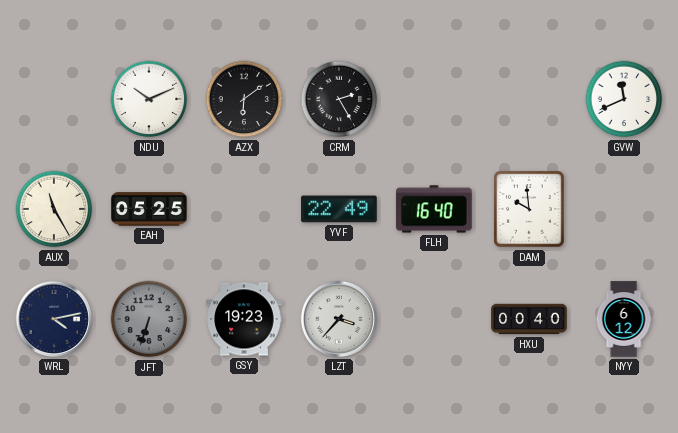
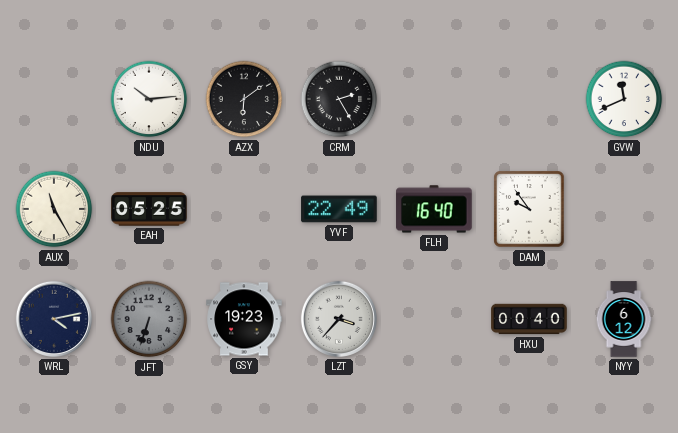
NDU: 10:11 -> 10:14 (149, 99)
DAM: 9:59 -> 9:54 (529, 209)
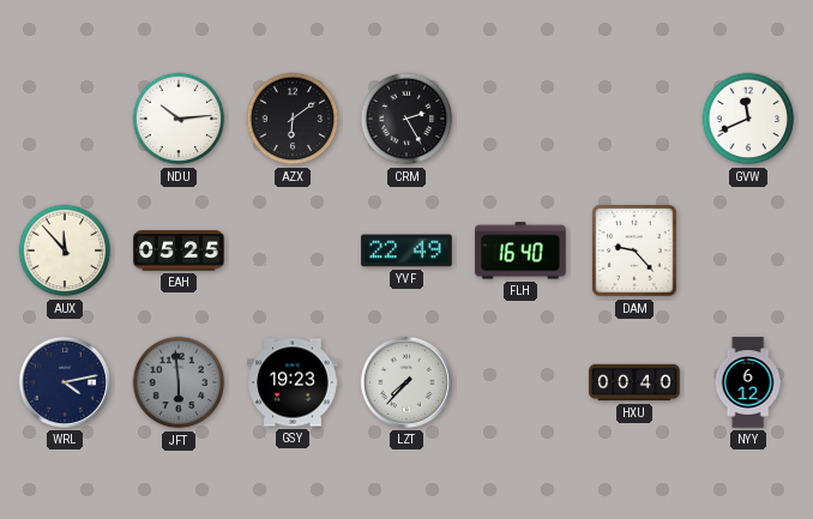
AUX: 11:25 -> 11:53 (65, 251)
DAM: 9:54 -> 9:23 (634, 251)
JFT: 6:33 -> 5:59 (179, 382)
LZT: 3:37 -> 7:37 (406, 382)
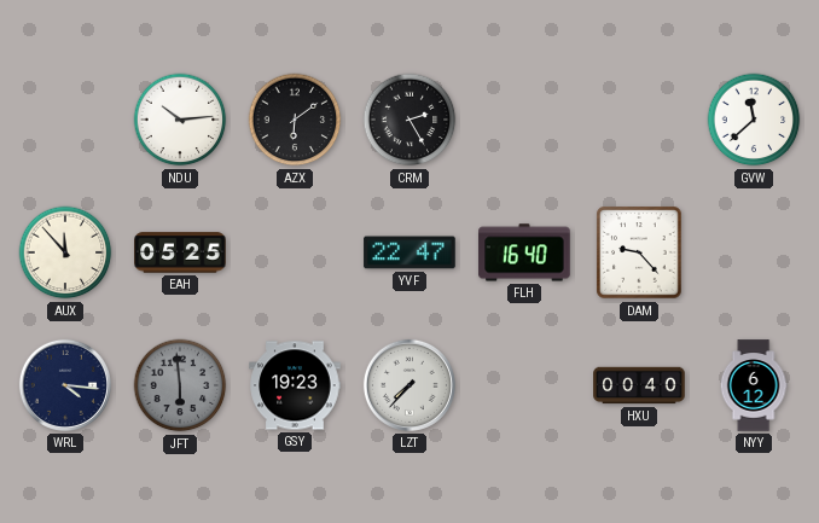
GVW: 11:41 -> 11:38 (754, 120)
YVF: 22:49 -> 22:47 (409, 252)
WRL: 4:13 -> 4:16 (65, 385)
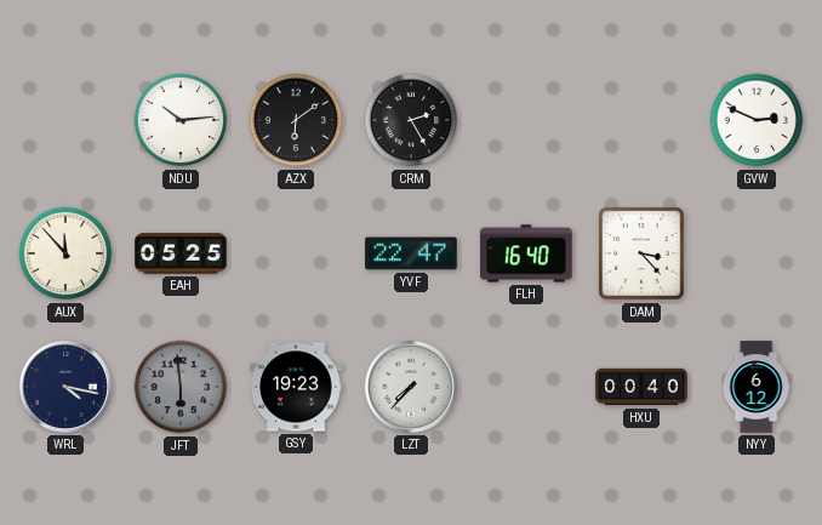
GVW: 11:38 -> 2:49 (757, 120)
DAM: 9:23 -> 3:23 (641, 253)
WRL: 4:16 -> 4:17 (65, 387)
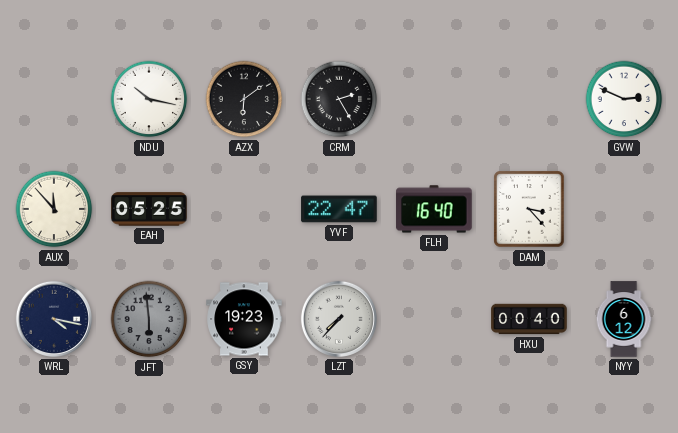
NDU: 10:14 -> 10:17 (149, 99)
